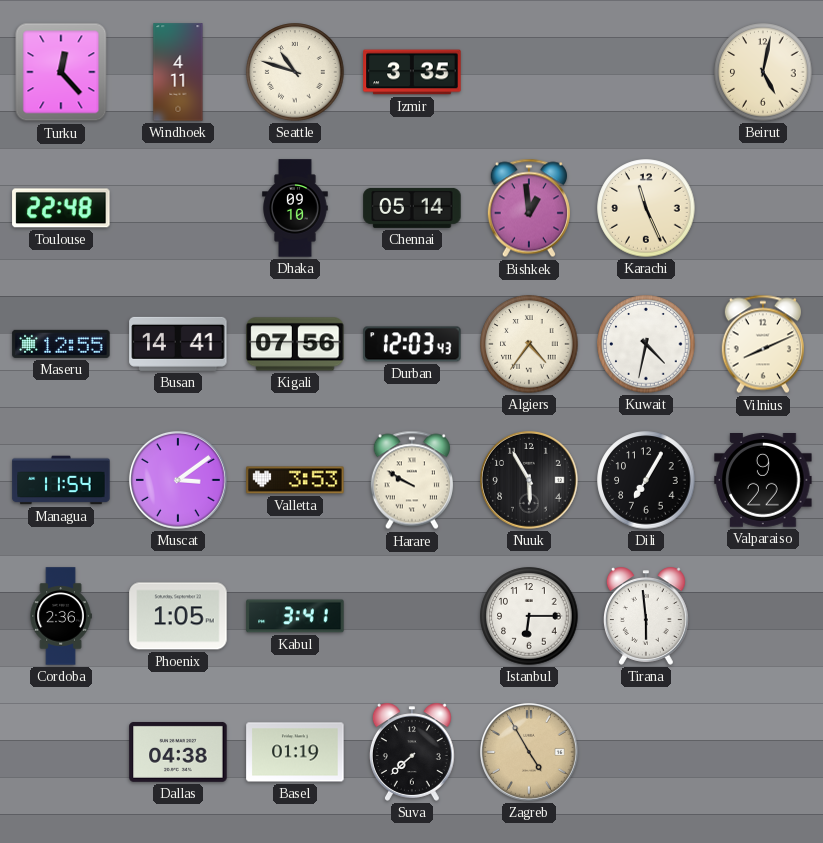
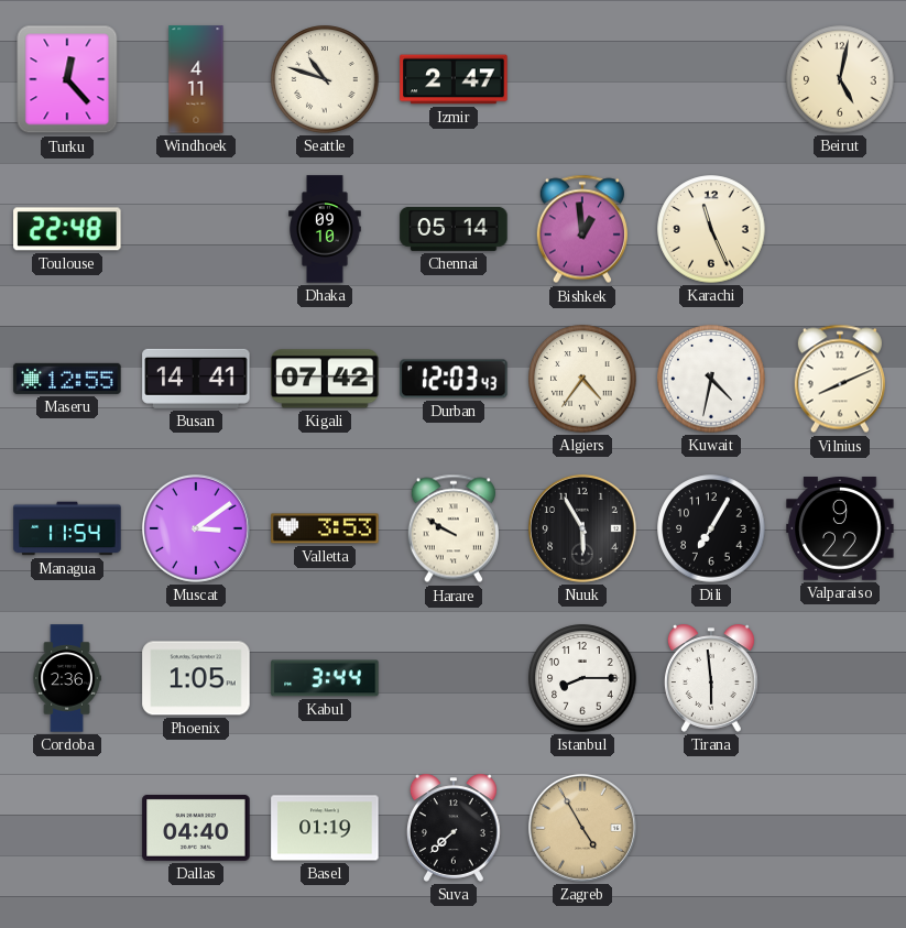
Izmir: 3:35 -> 2:47 (454, 79)
Kigali: 07:56 -> 07:42 (325, 379)
Kabul: 3:41 -> 3:44 (325, 678)
Istanbul: 6:15 -> 8:15 (582, 678)
Dallas: 04:38 -> 04:40 (196, 828)
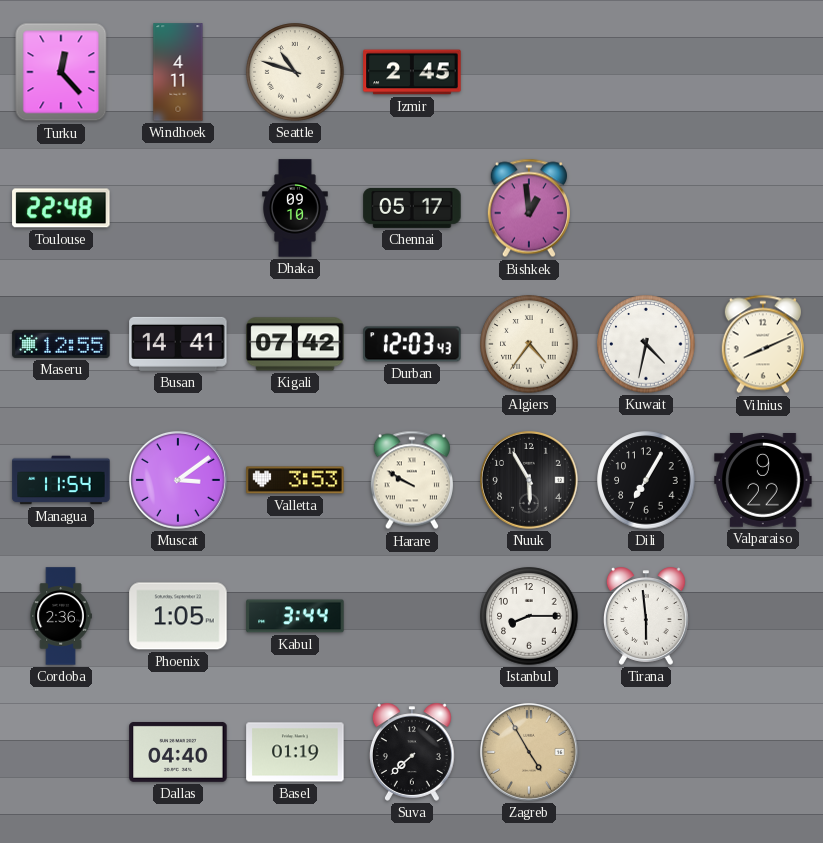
Izmir: 2:47 -> 2:45 (412, 72)
Beirut: 5:02 -> none (840, 79)
Chennai: 05:14 -> 05:17 (412, 208)
Karachi: 11:26 -> none (711, 229)
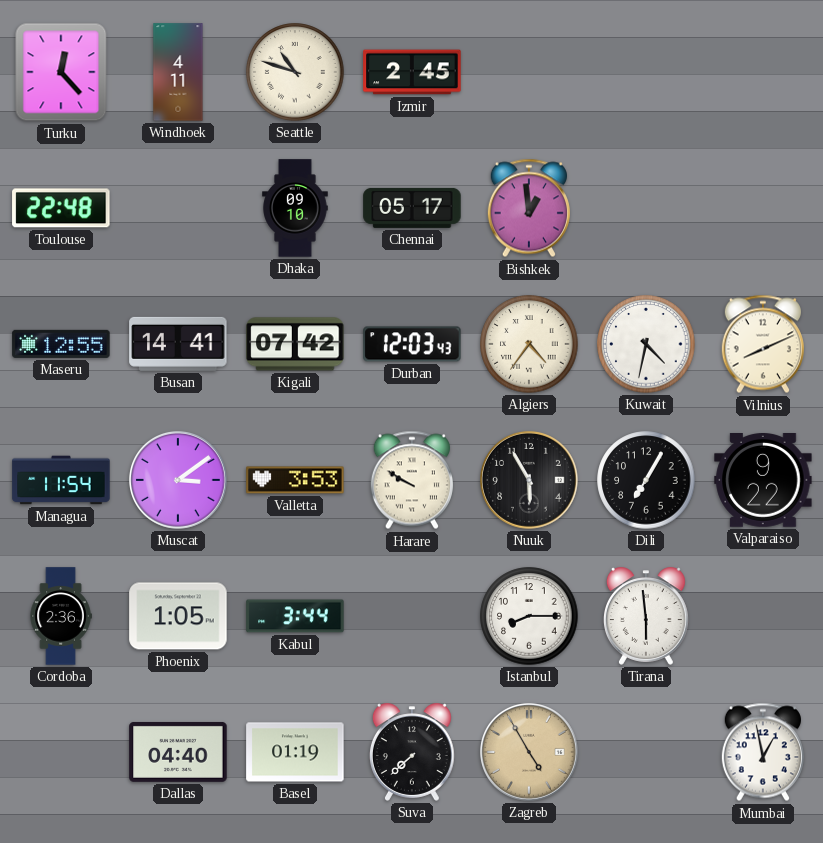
Mumbai: none -> 12:58 (763, 752)
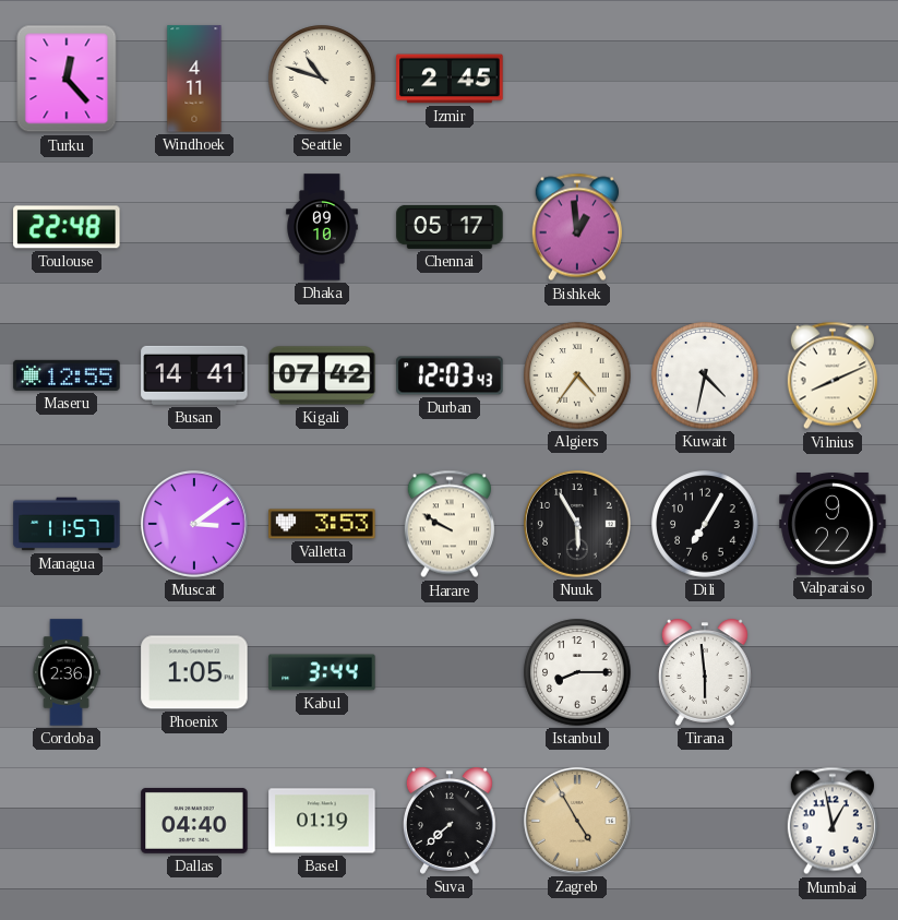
Managua: 11:54 -> 11:57 (67, 524)
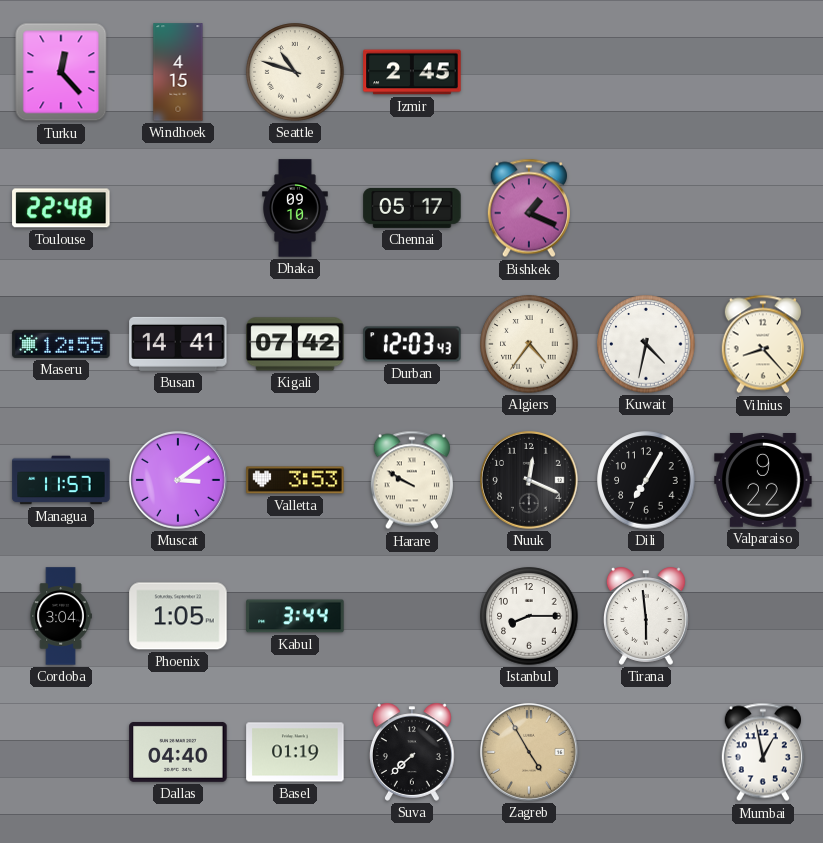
Windhoek: 4:11 -> 4:15 (178, 72)
Bishkek: 12:59 -> 1:19 (529, 208)
Vilnius: 8:11 -> 8:23 (763, 344)
Nuuk: 5:55 -> 12:19 (529, 480)
Cordoba: 2:36 -> 3:04 (61, 616)
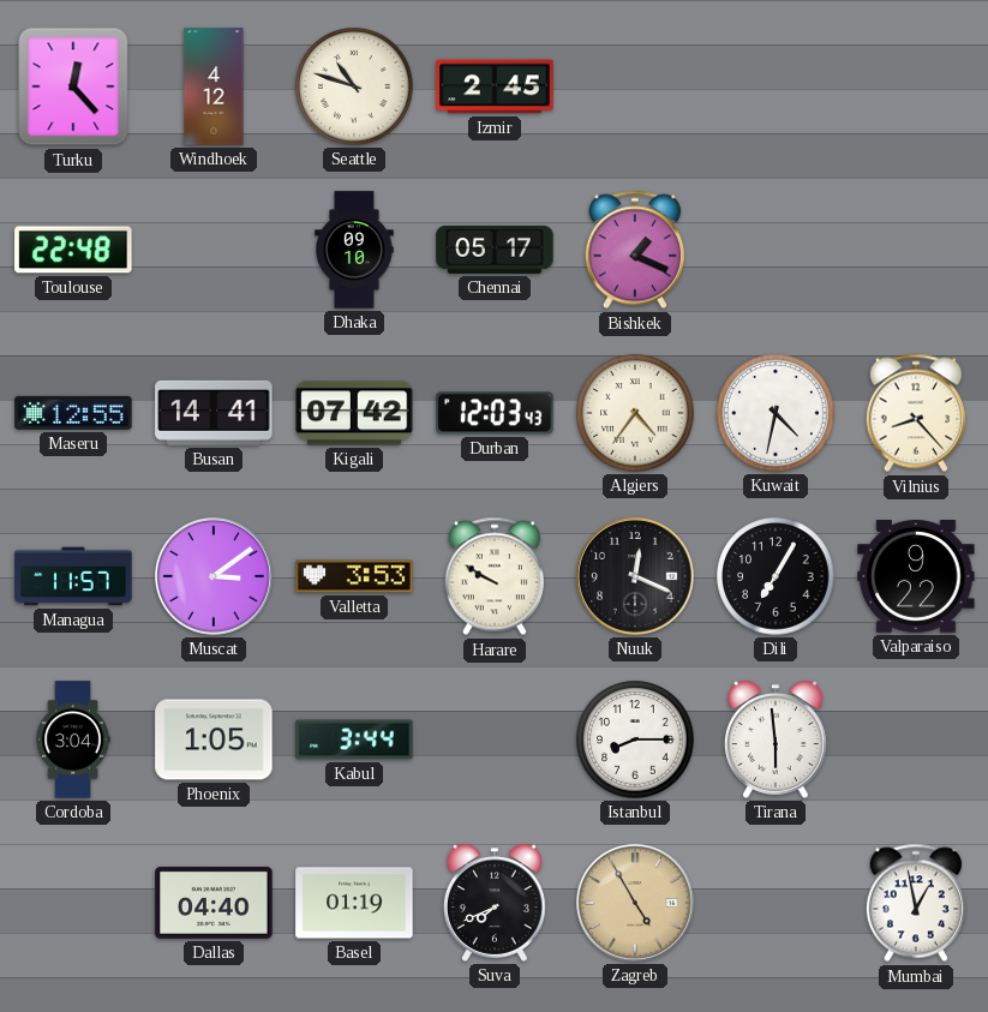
Windhoek: 4:15 -> 4:12 (214, 86)
Suva: 7:38 -> 7:41 (495, 903)
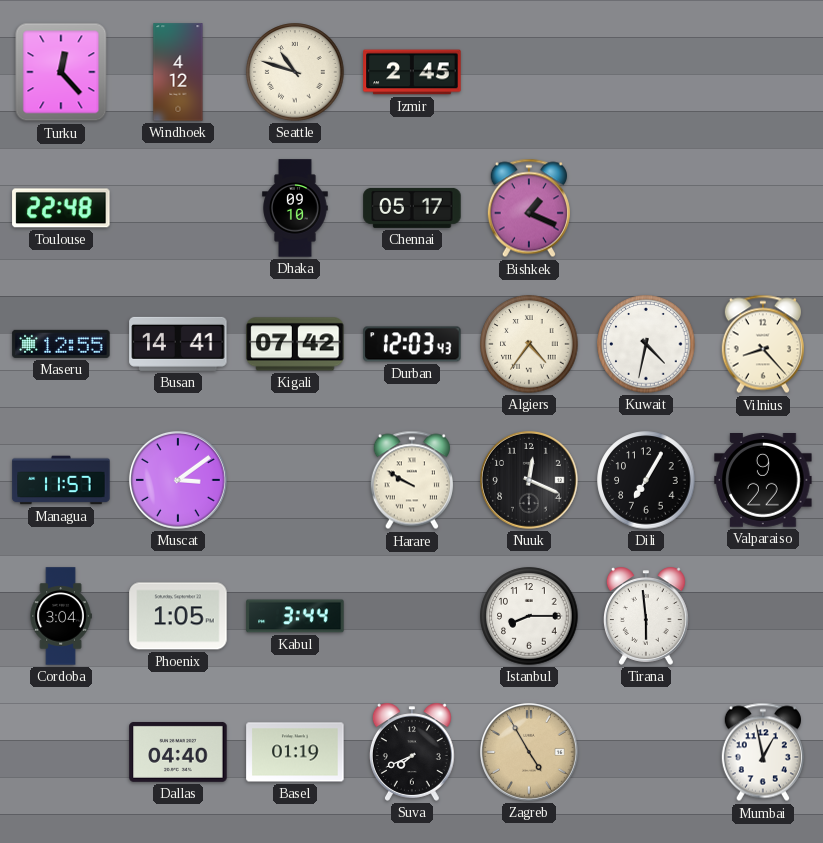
Valletta: 3:53 -> none (354, 576)
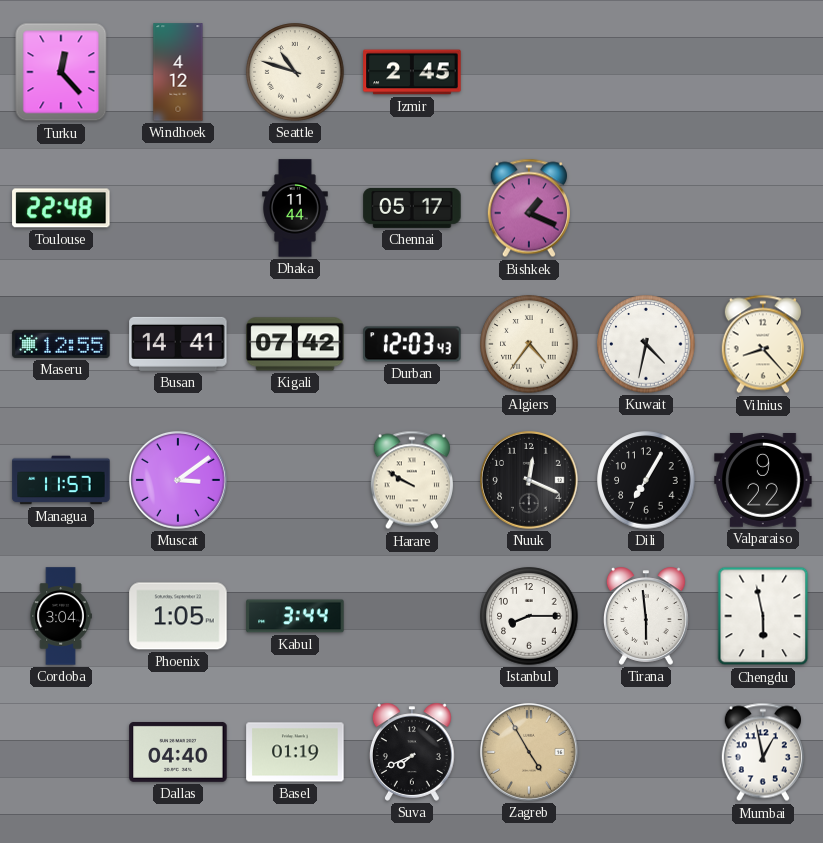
Dhaka: 09:10 -> 11:44 (295, 208)
Chengdu: none -> 5:58 (763, 616)
